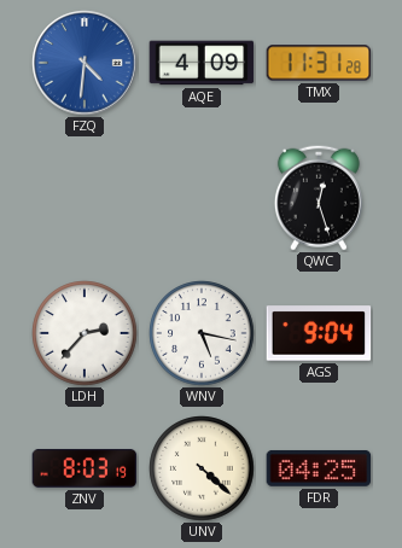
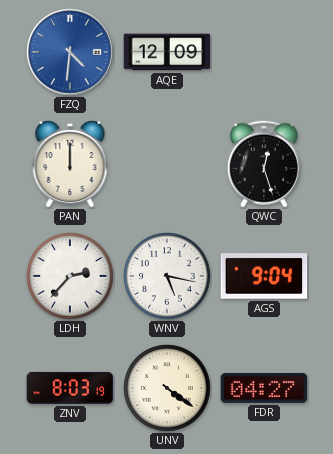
AQE: 4:09 -> 12:09 (167, 52)
TMX: 11:31 -> none (319, 63)
PAN: none -> 12:00 (70, 163)
UNV: 4:22 -> 4:21 (167, 388)
FDR: 04:25 -> 04:27 (264, 388)
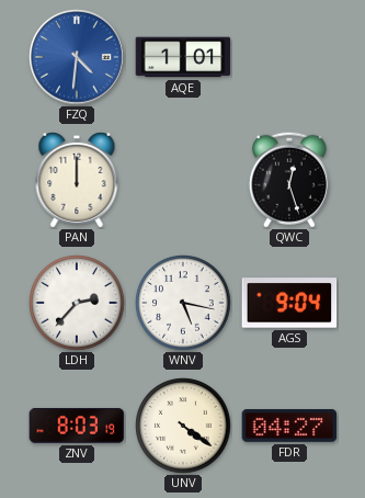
AQE: 12:09 -> 1:01 (183, 57)
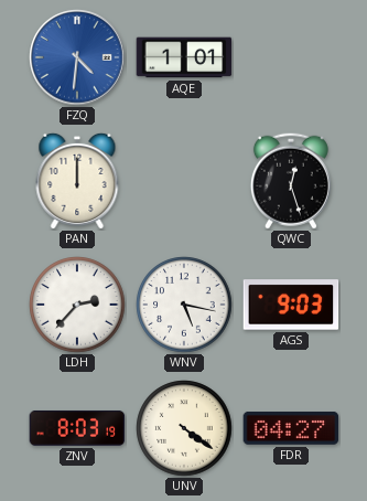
AGS: 9:04 -> 9:03 (291, 305)
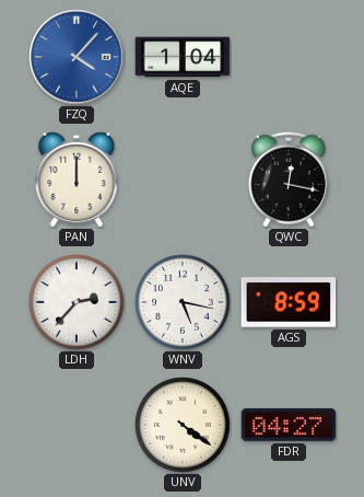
FZQ: 4:31 -> 4:07 (77, 57)
AQE: 1:01 -> 1:04 (183, 57)
QWC: 12:27 -> 12:17 (289, 180)
AGS: 9:03 -> 8:59 (289, 302)
ZNV: 8:03 -> none (77, 428)
